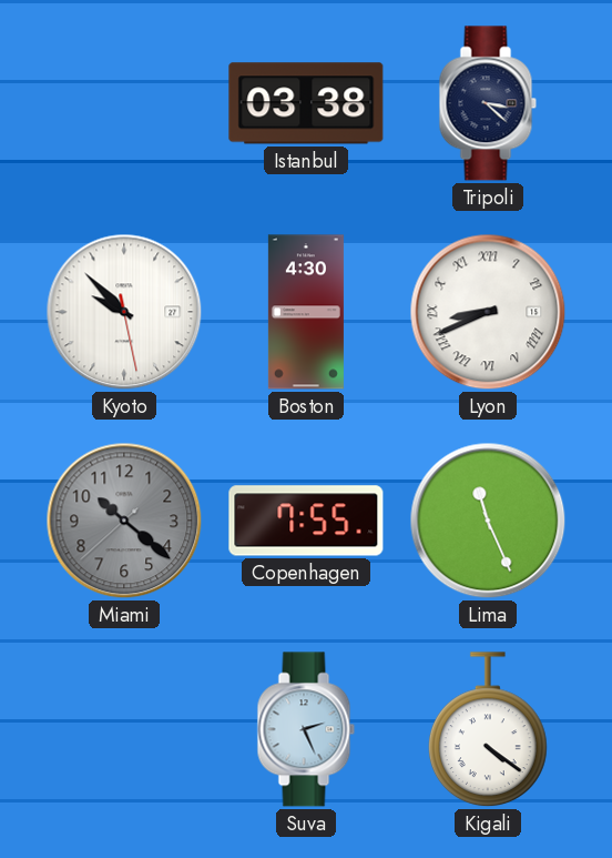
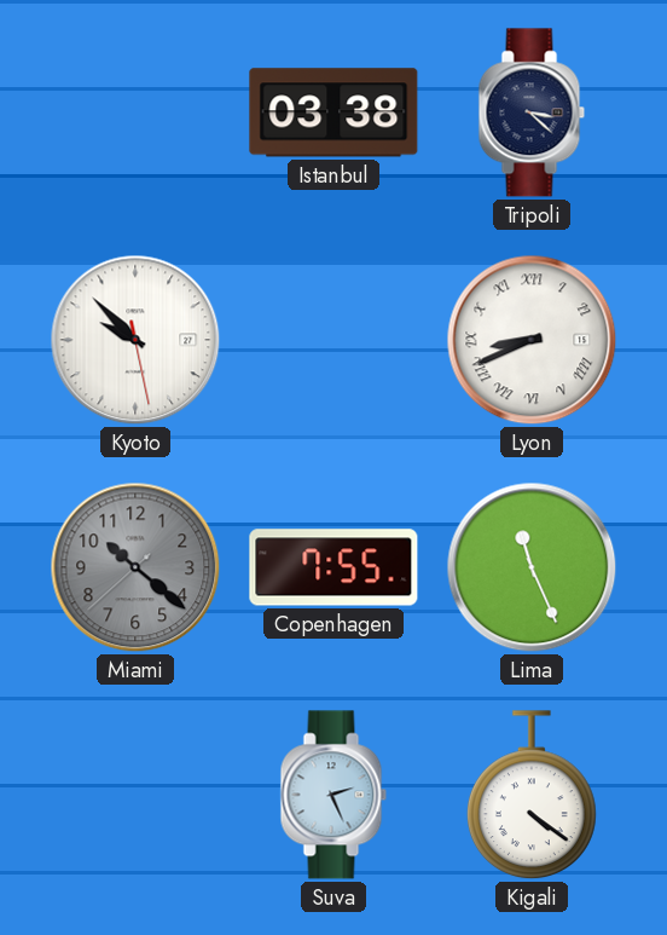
Boston: 4:30 -> none (306, 312)
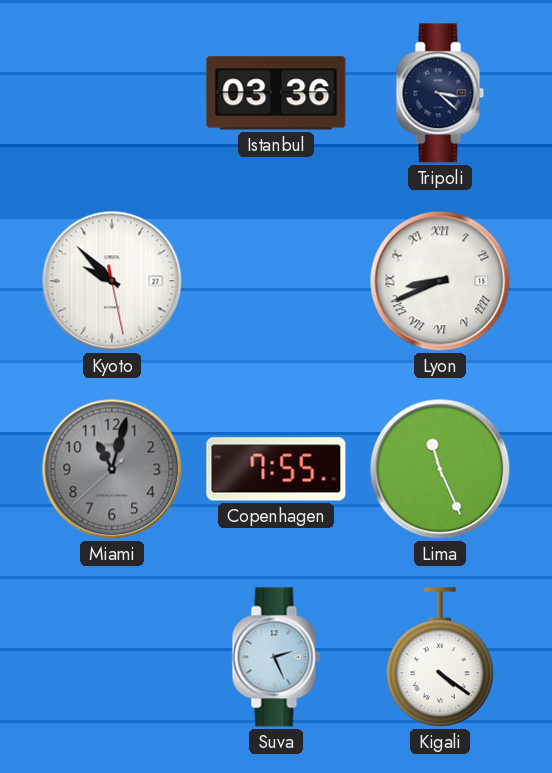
Istanbul: 03:38 -> 03:36 (276, 93)
Miami: 10:21 -> 11:02 (112, 469)
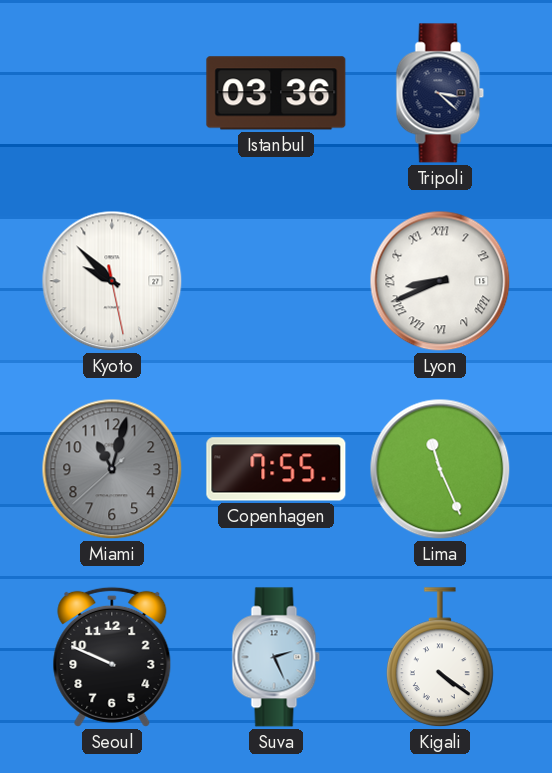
Seoul: none -> 9:49 (112, 657)
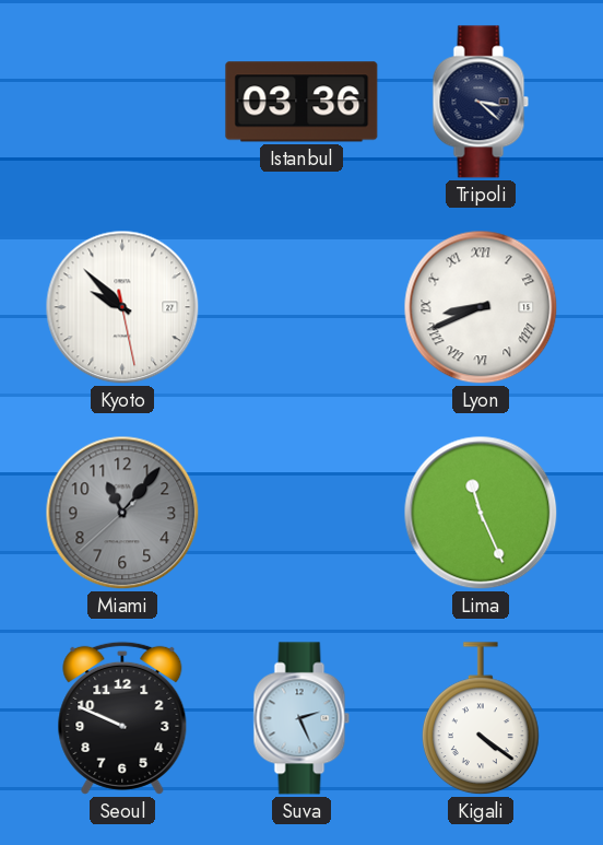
Miami: 11:02 -> 11:06 (122, 513)
Copenhagen: 7:55 -> none (276, 469)
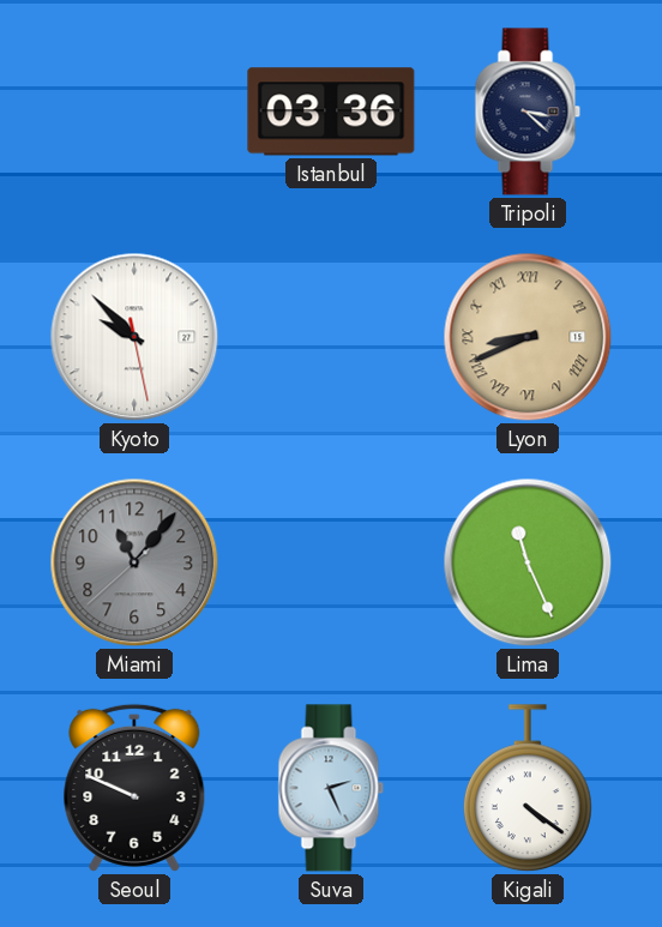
Lyon dial: white -> champagne (528, 337)
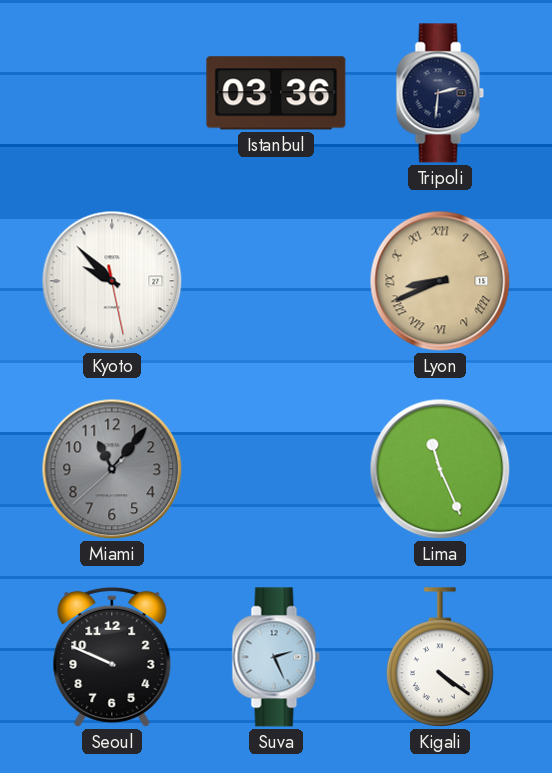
Tripoli: 3:22 -> 2:31 (440, 93)
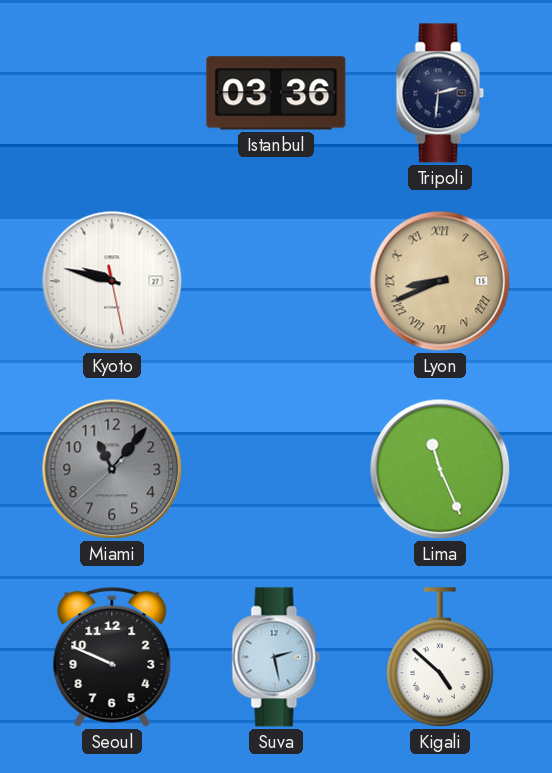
Kyoto: 9:52 -> 9:47 (112, 281)
Suva: 2:26 -> 2:28 (276, 657)
Kigali: 4:21 -> 4:52 (440, 658)
